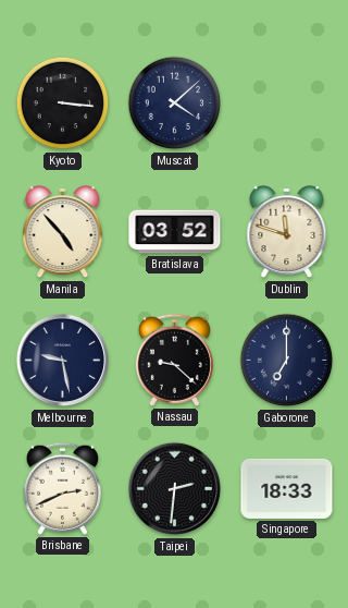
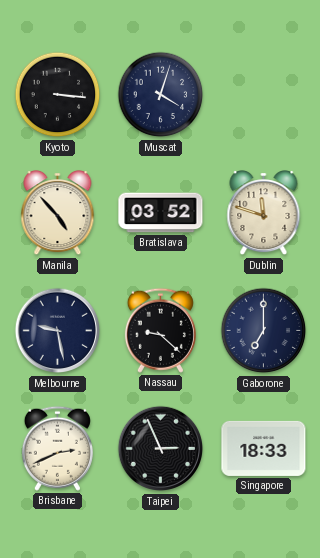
Muscat: 4:08 -> 4:03 (161, 95)
Taipei: 2:31 -> 2:56 (161, 449)
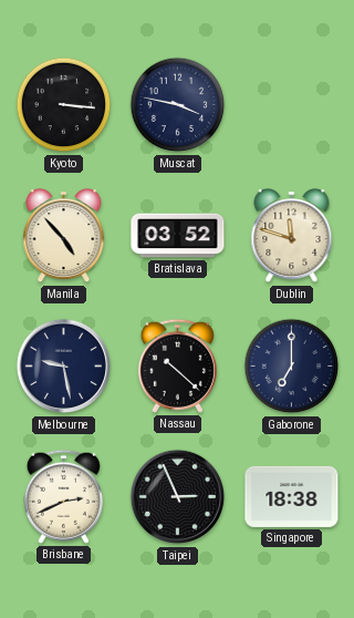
Muscat: 4:03 -> 3:47 (178, 105)
Nassau: 9:22 -> 10:22 (177, 365)
Singapore: 18:33 -> 18:38 (292, 496)
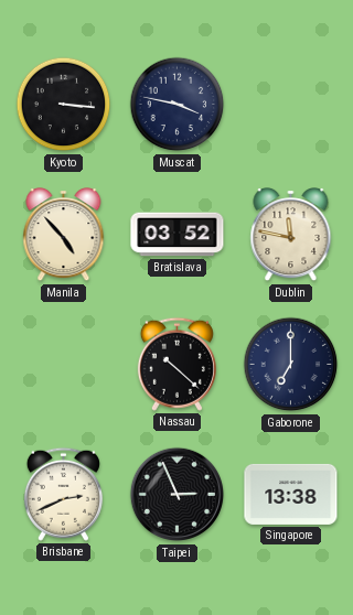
Dublin: 11:48 -> 11:47 (291, 236)
Melbourne: 9:28 -> none (64, 367)
Singapore: 18:38 -> 13:38 (291, 494)
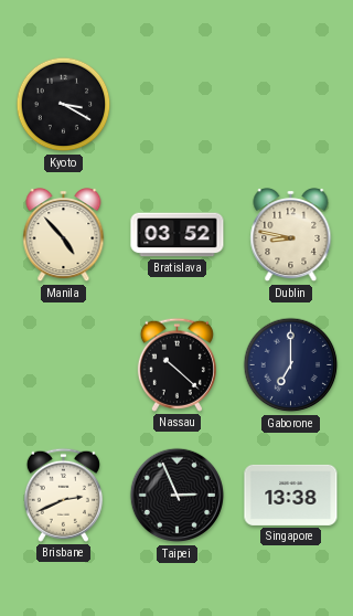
Kyoto: 3:16 -> 3:20 (64, 105)
Muscat: 3:47 -> none (178, 105)
Dublin: 11:47 -> 8:47 (291, 236)
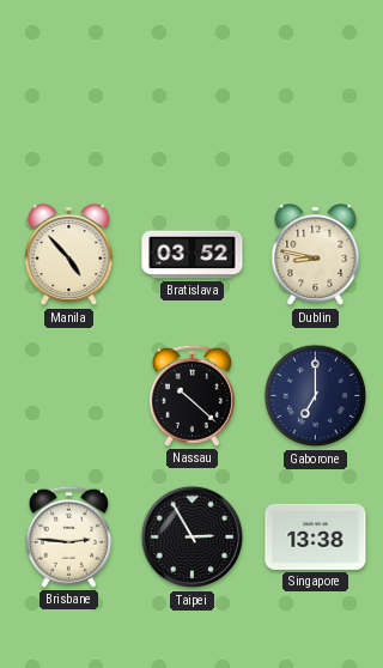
Kyoto: 3:20 -> none (64, 105)
Brisbane: 2:41 -> 2:46 (68, 536)
Taipei: 2:56 -> 2:55 (193, 538)
